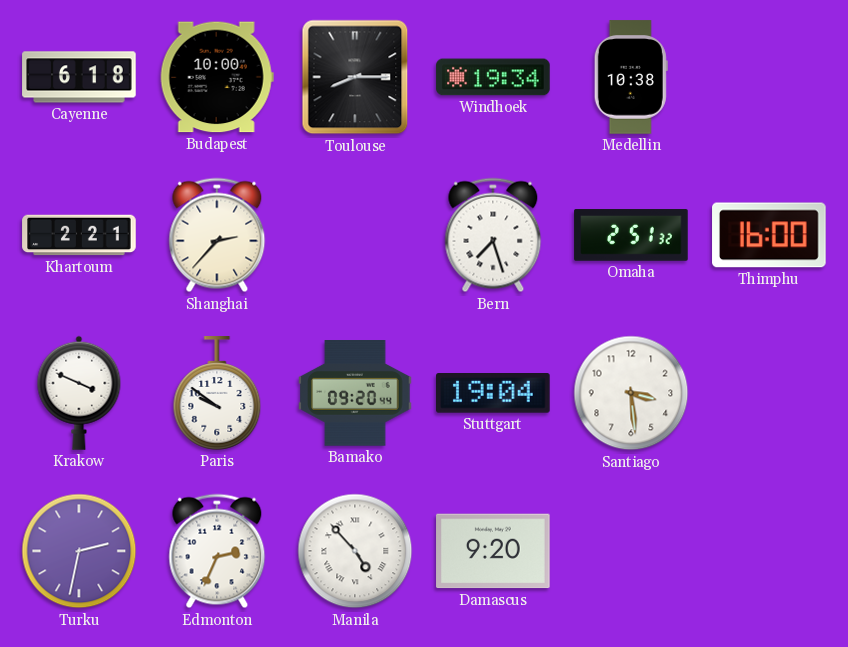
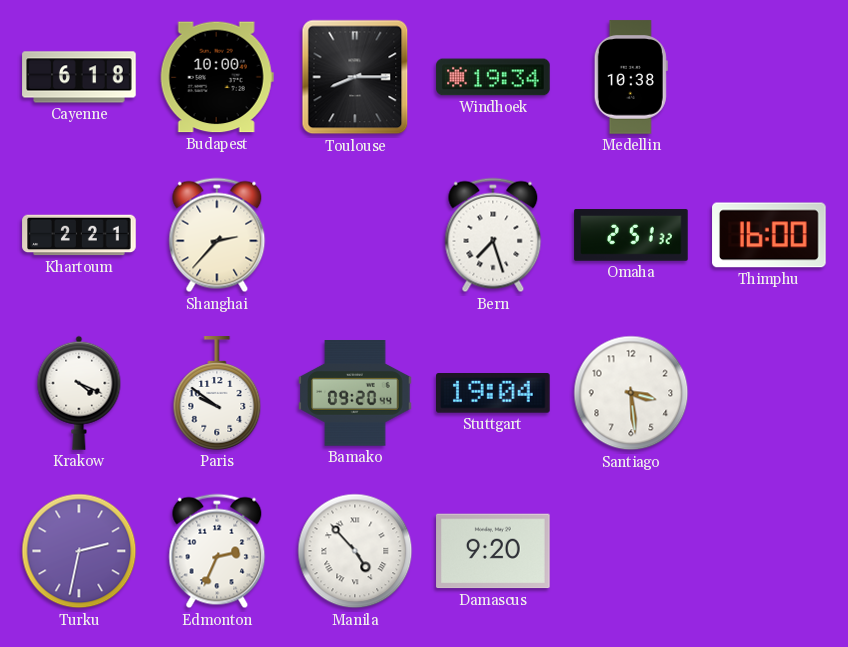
Krakow: 3:49 -> 4:19 (79, 393)
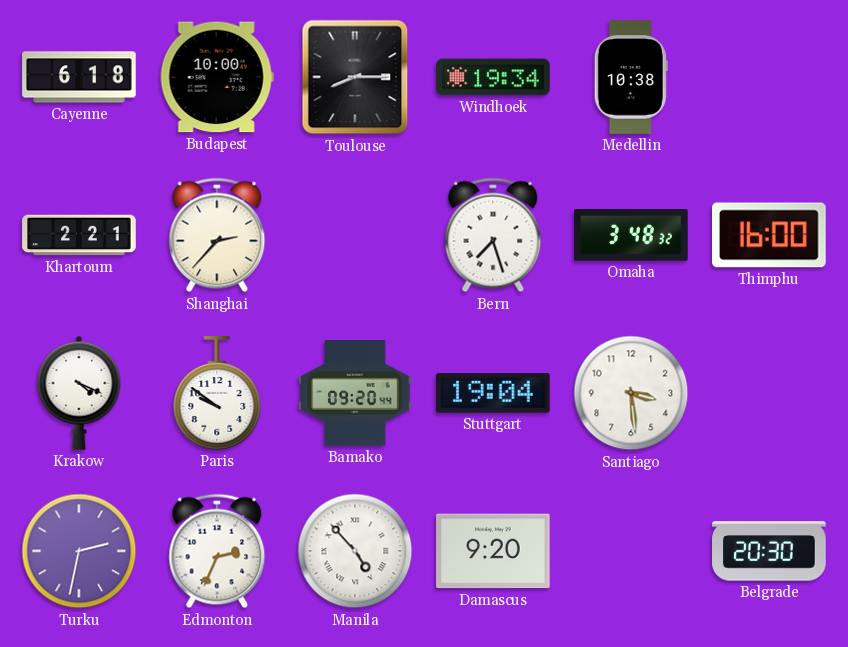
Omaha: 2:51 -> 3:48 (631, 235)
Belgrade: none -> 20:30 (769, 551)
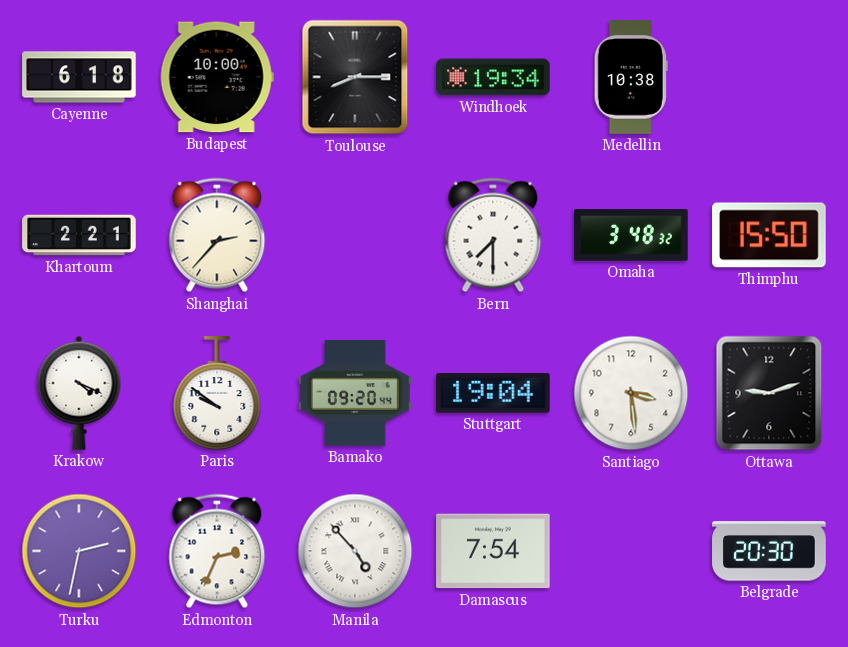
Bern: 7:27 -> 7:30 (493, 235)
Thimphu: 16:00 -> 15:50 (769, 235)
Ottawa: none -> 9:12 (769, 393)
Damascus: 9:20 -> 7:54 (493, 551)
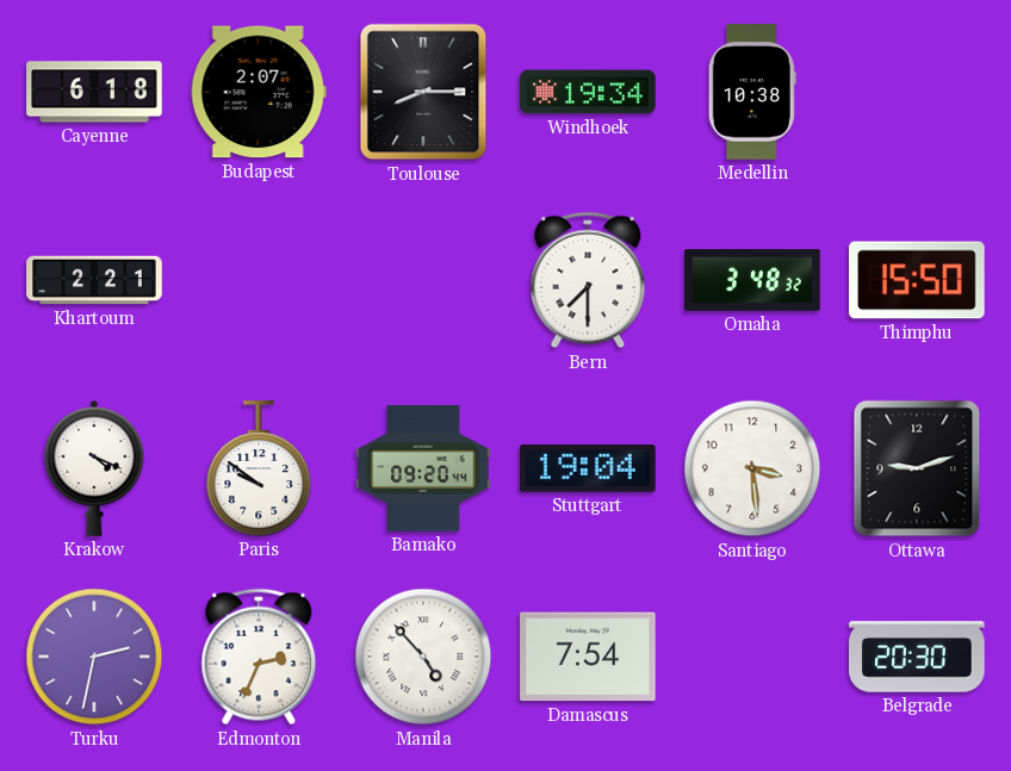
Budapest: 10:00 -> 2:07 (259, 92)
Shanghai: 2:37 -> none (217, 235)
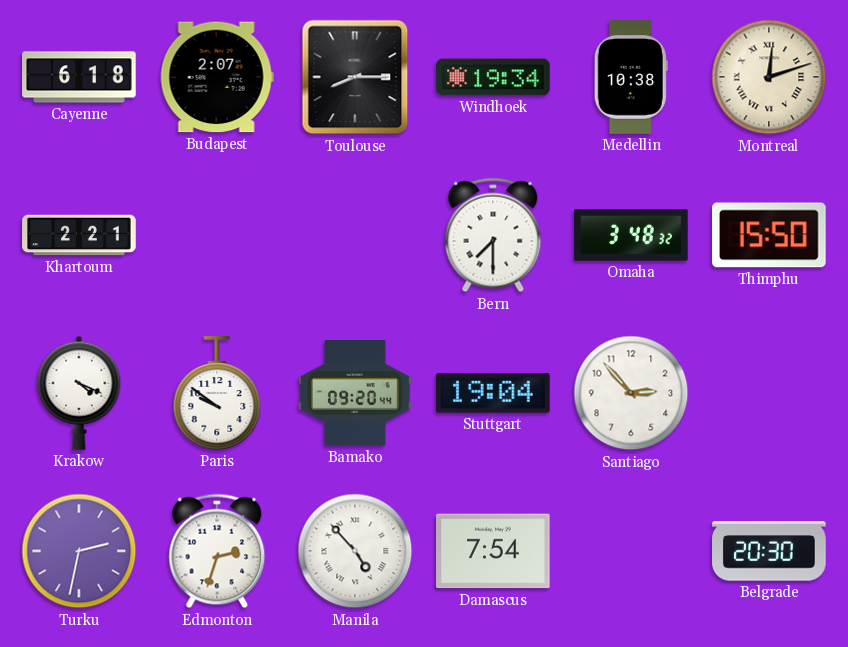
Montreal: none -> 12:12 (769, 77)
Santiago: 3:29 -> 2:53 (631, 393)
Ottawa: 9:12 -> none (917, 468)
Edmonton: 2:34 -> 2:33 (217, 551)
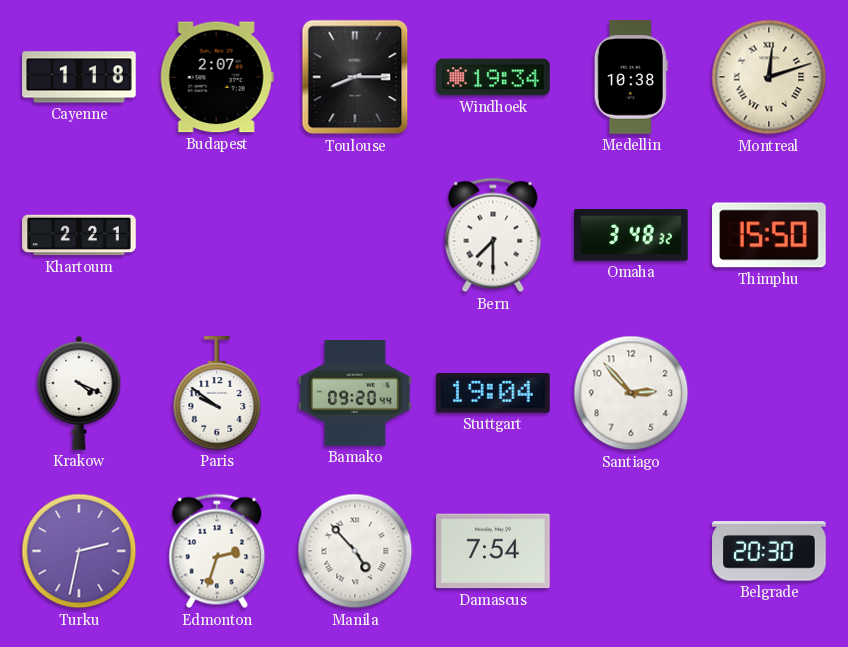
Cayenne: 6:18 -> 1:18 (79, 77)
